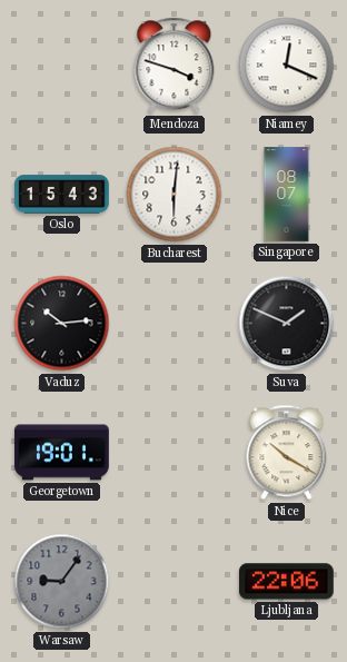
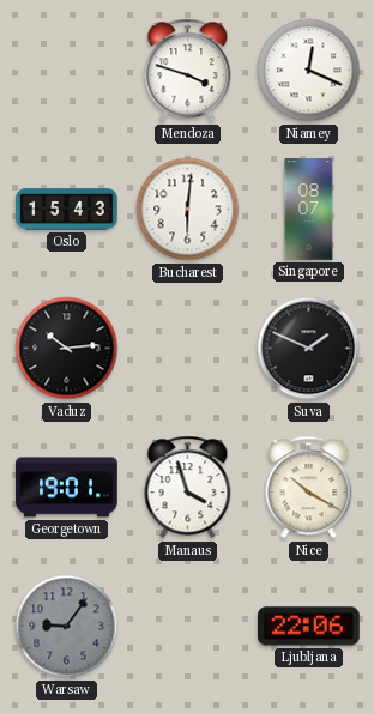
Manaus: none -> 3:57 (188, 488)
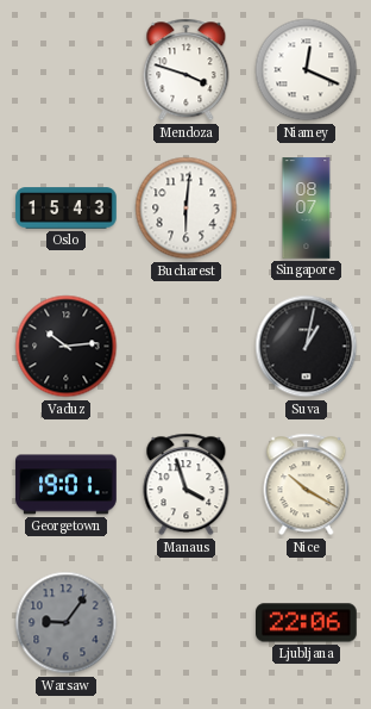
Suva: 1:49 -> 1:02 (307, 347)
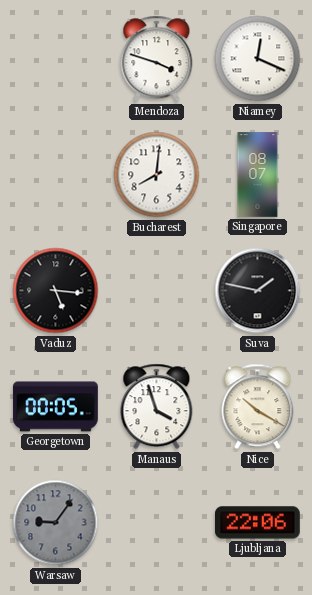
Oslo: 15:43 -> none (67, 209)
Bucharest: 6:01 -> 8:01 (157, 175)
Vaduz: 10:14 -> 5:16 (56, 291)
Suva: 1:02 -> 1:47 (258, 291)
Georgetown: 19:01 -> 00:05 (56, 407)
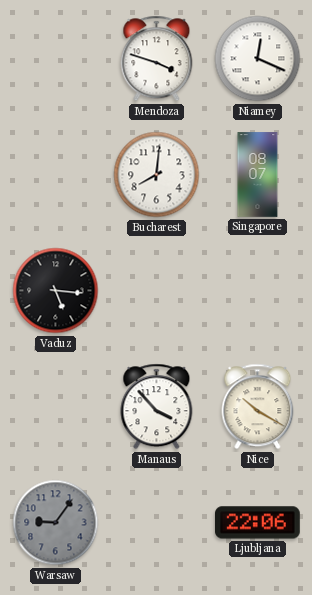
Suva: 1:47 -> none (258, 291)
Georgetown: 00:05 -> none (56, 407)
Manaus: 3:57 -> 3:53 (157, 407)
